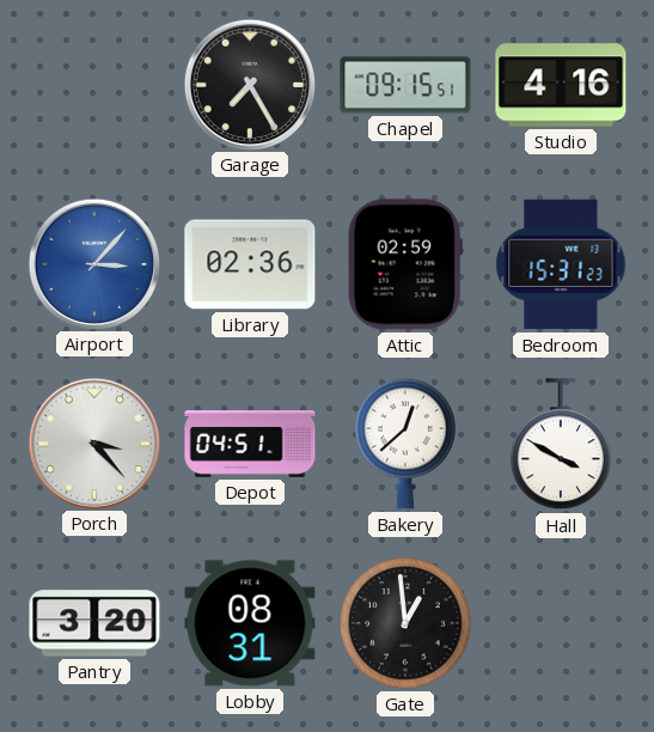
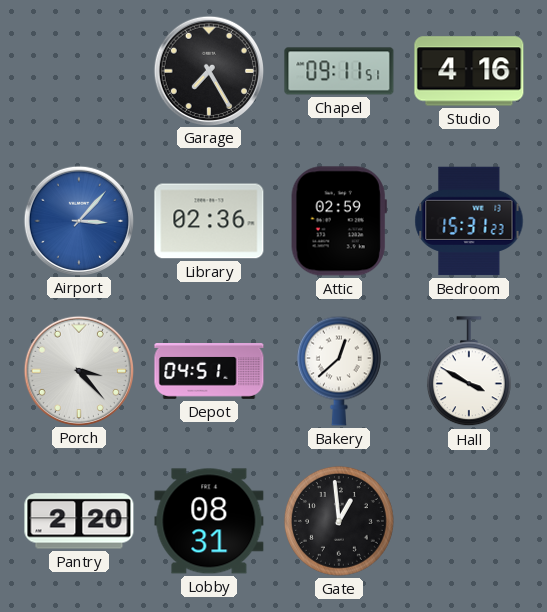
Chapel: 09:15 -> 09:11 (339, 71)
Pantry: 3:20 -> 2:20 (79, 521)
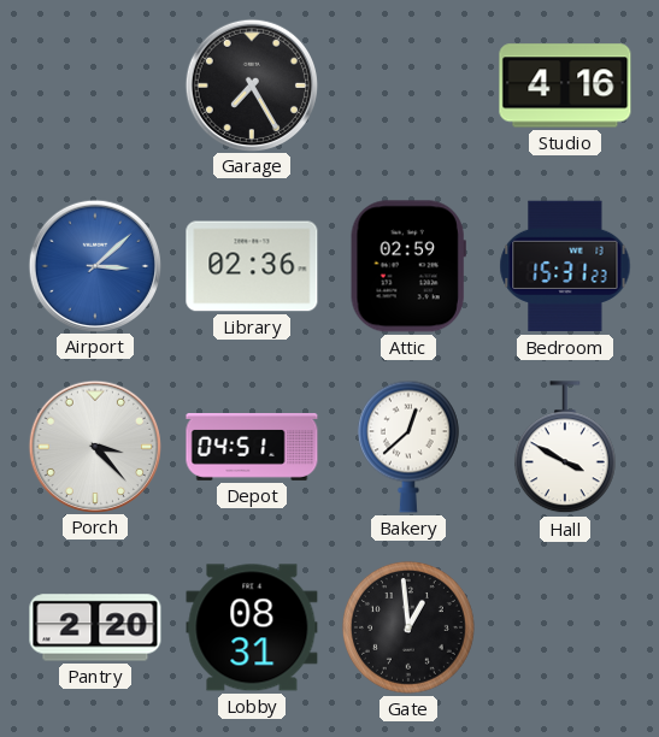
Chapel: 09:11 -> none (339, 71)
Airport: 3:07 -> 3:08 (94, 265)
